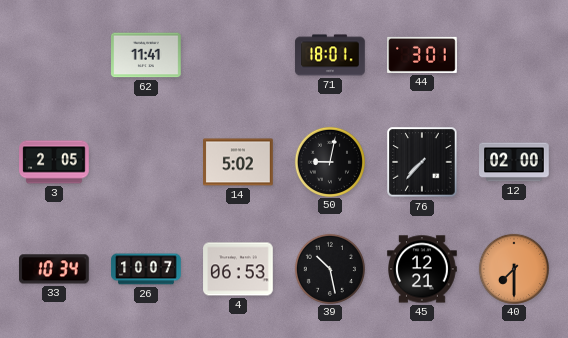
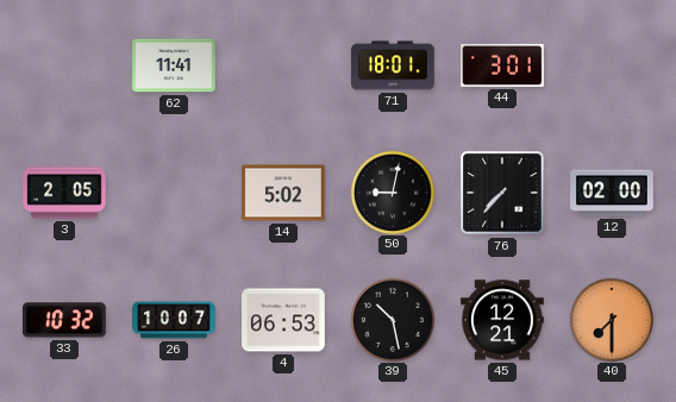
33: 10:34 -> 10:32 (65, 320)
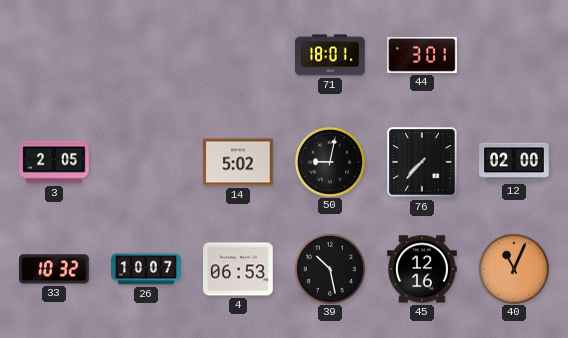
62: 11:41 -> none (174, 65)
45: 12:21 -> 12:16 (422, 269)
40: 7:30 -> 11:04 (513, 268)
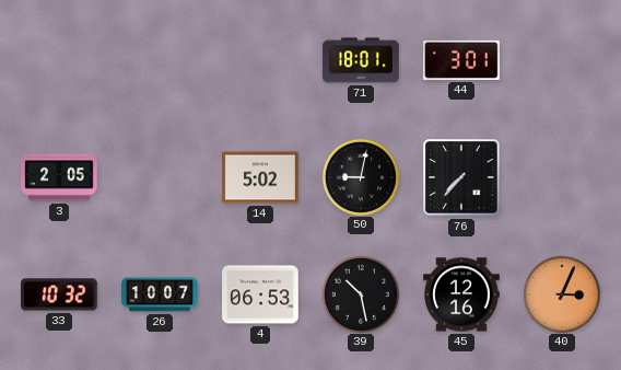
12: 02:00 -> none (514, 162)
40: 11:04 -> 3:04 (561, 293)
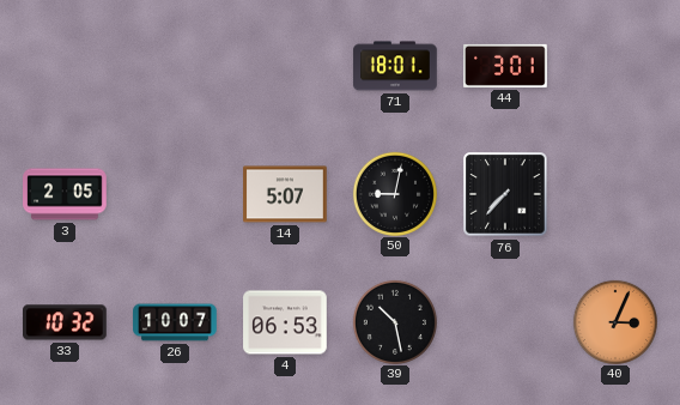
14: 5:02 -> 5:07 (285, 194)
45: 12:16 -> none (461, 294)
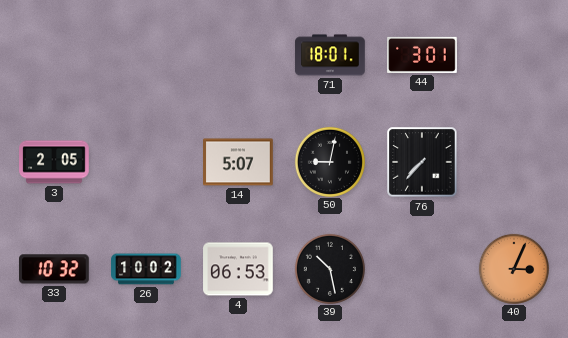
26: 10:07 -> 10:02 (146, 269)
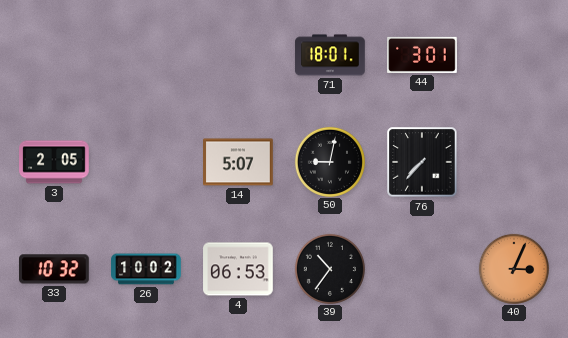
39: 10:28 -> 10:36 (329, 268)
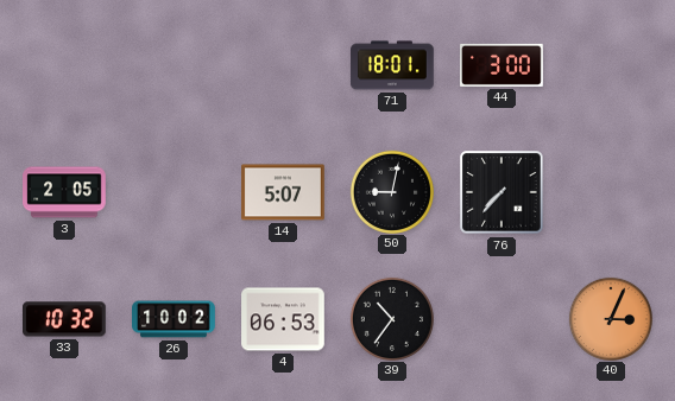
44: 3:01 -> 3:00 (501, 65)
